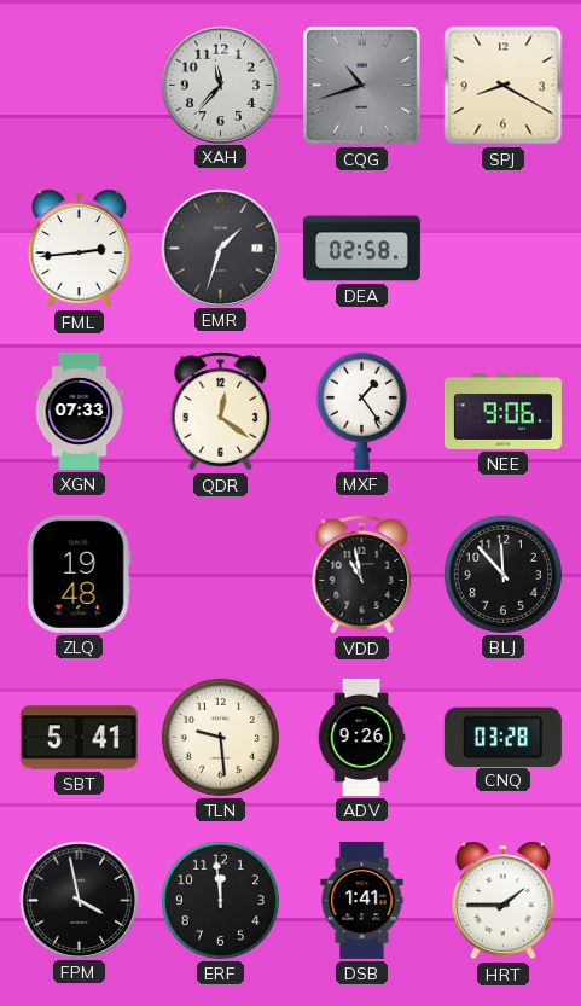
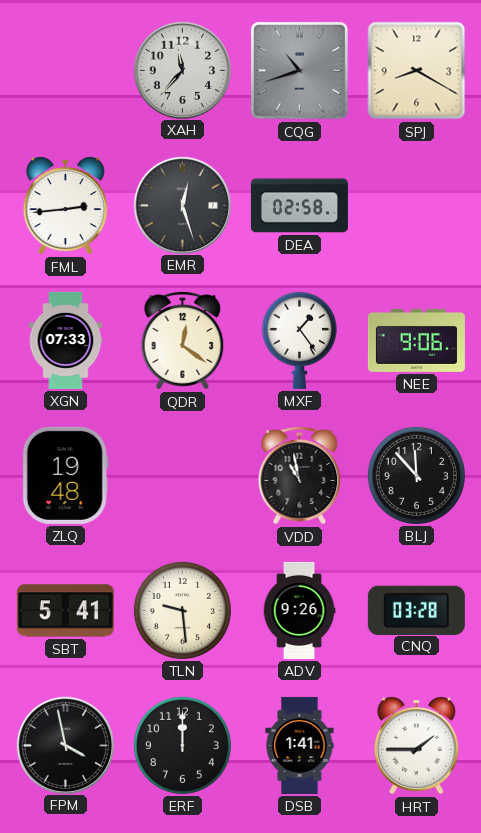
EMR: 1:33 -> 12:27 (182, 205)
ERF: 11:59 -> 12:00 (182, 745)
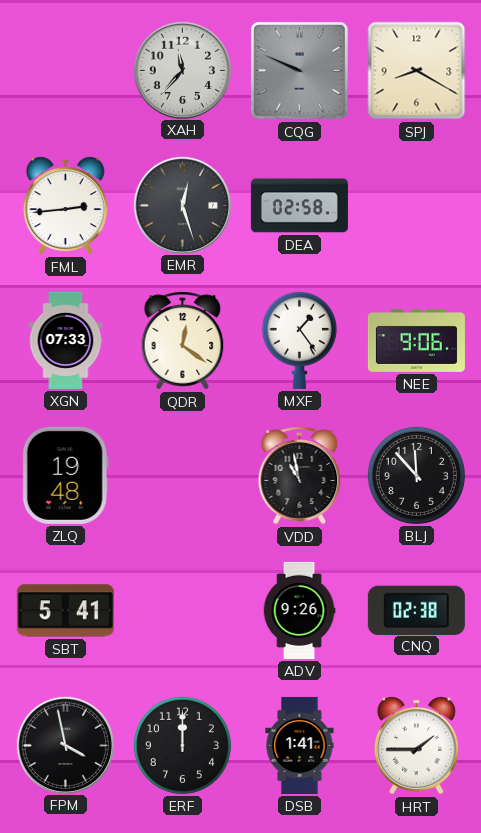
CQG: 10:42 -> 9:49 (299, 70)
TLN: 9:29 -> none (182, 610)
CNQ: 03:28 -> 02:38 (416, 610)
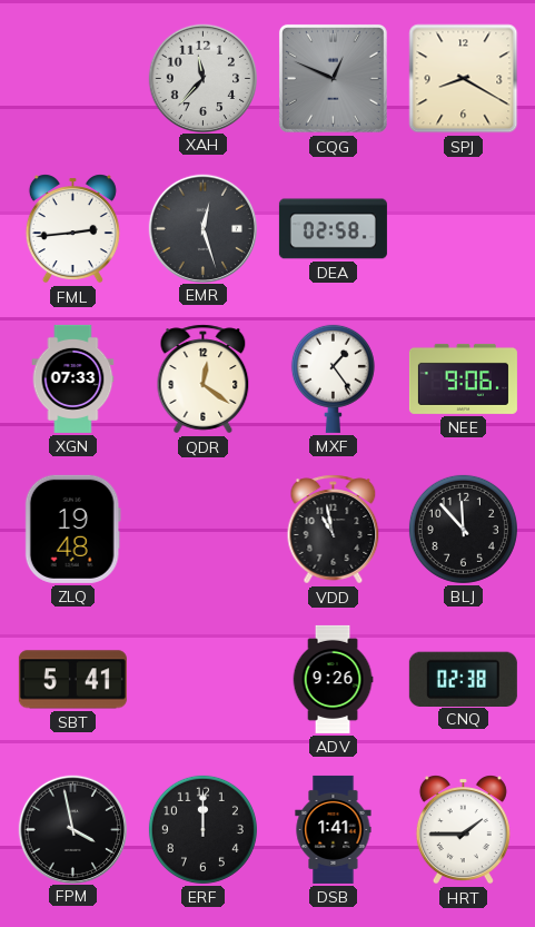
CQG: 9:49 -> 12:49 (333, 78)
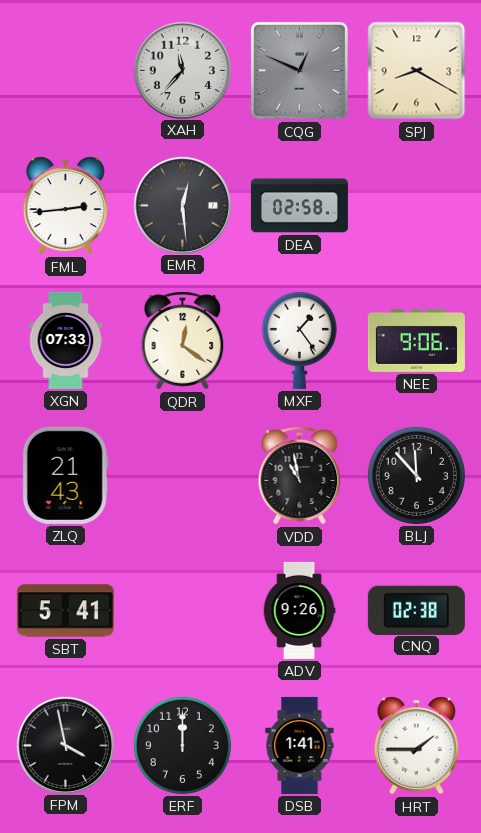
EMR: 12:27 -> 12:29 (182, 205)
ZLQ: 19:48 -> 21:43 (65, 475)
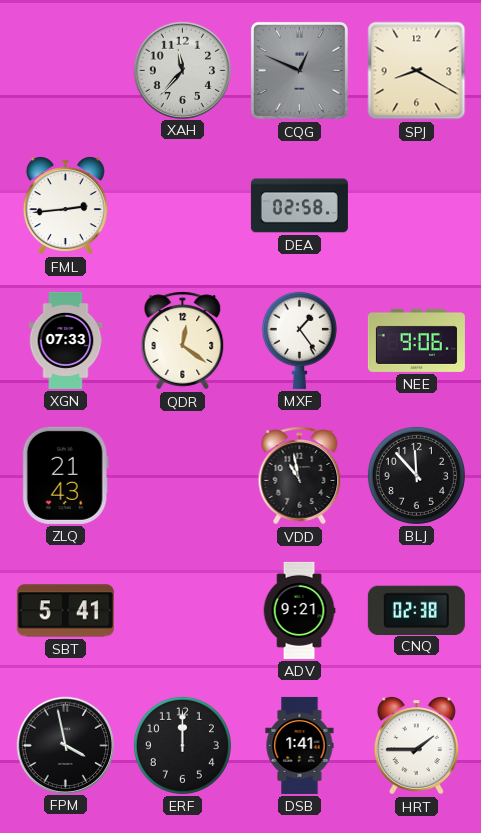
EMR: 12:29 -> none (182, 205)
ADV: 9:26 -> 9:21 (299, 610)
